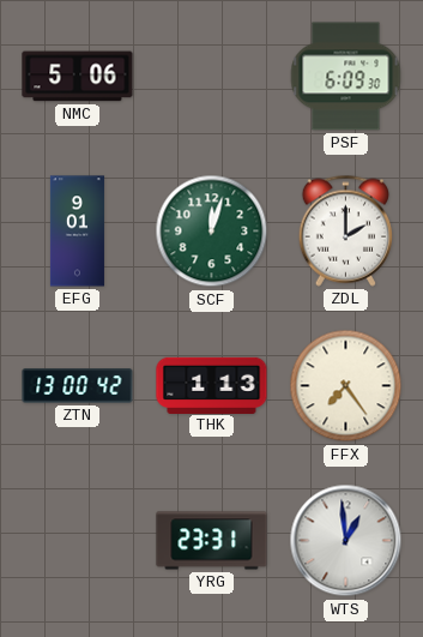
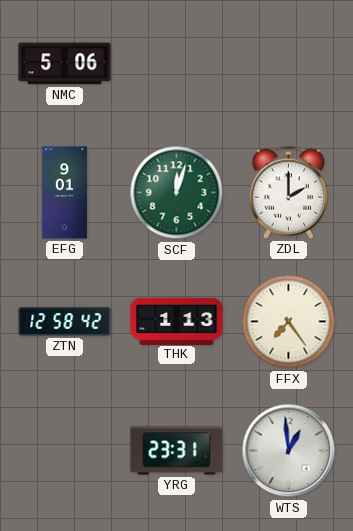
PSF: 6:09 -> none (346, 77)
ZTN: 13:00 -> 12:58 (65, 322)
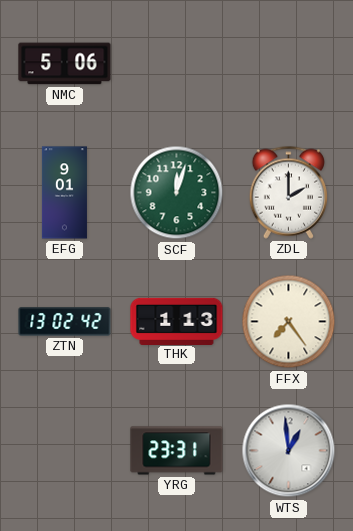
ZTN: 12:58 -> 13:02 (65, 322)
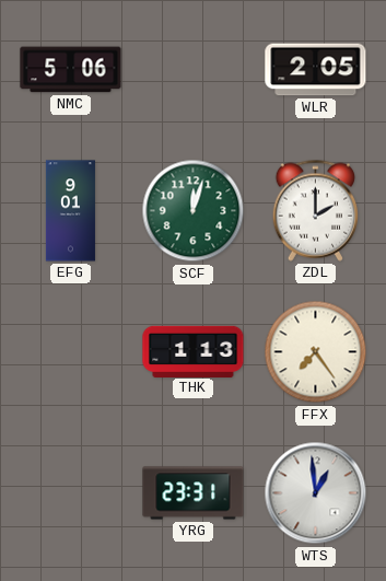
WLR: none -> 2:05 (316, 70)
ZTN: 13:02 -> none (65, 322)
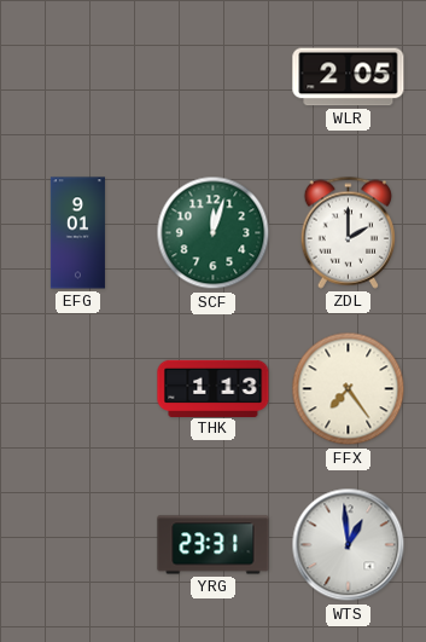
NMC: 5:06 -> none (71, 70)
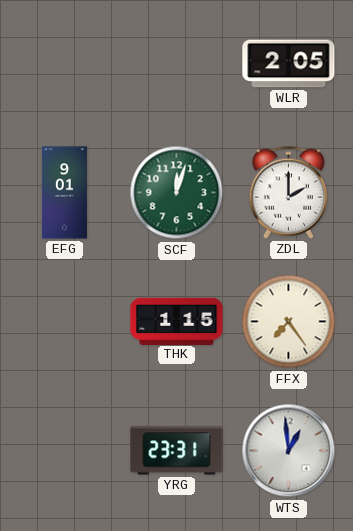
THK: 1:13 -> 1:15 (177, 321)
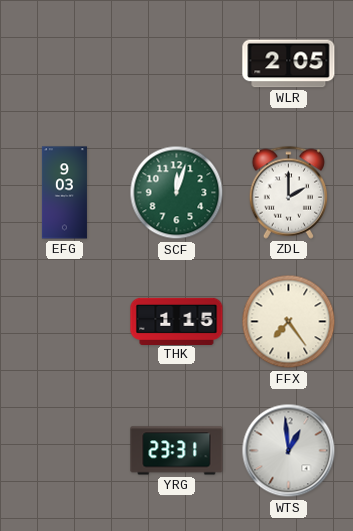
EFG: 9:01 -> 9:03 (64, 193)
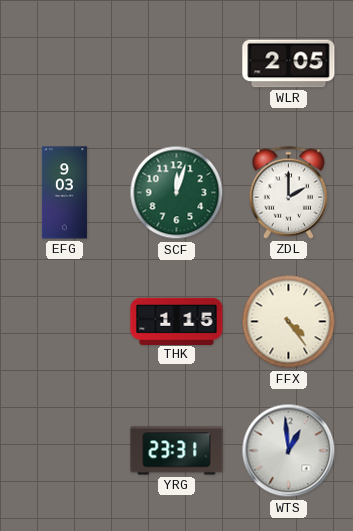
FFX: 7:24 -> 4:24 (289, 322)
